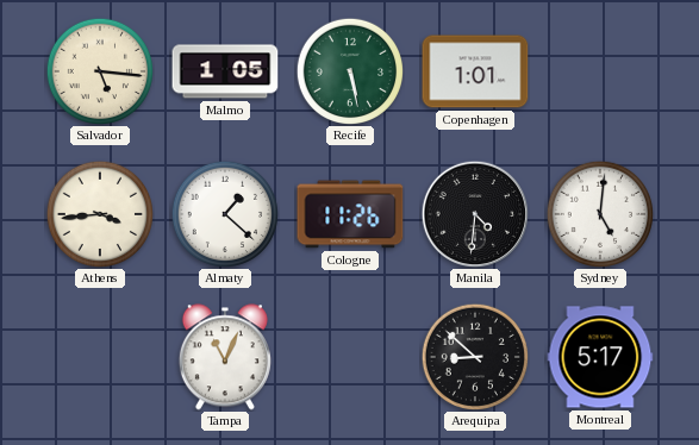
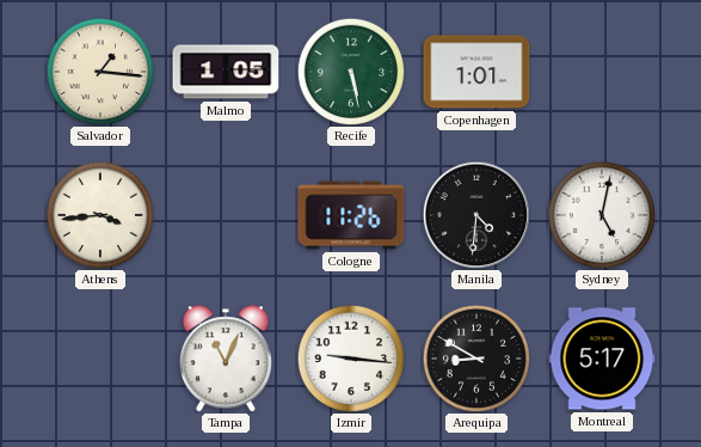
Salvador: 5:16 -> 1:16 (99, 71)
Almaty: 1:22 -> none (224, 213)
Sydney: 5:01 -> 5:02 (601, 214)
Izmir: none -> 9:16 (350, 357)
Arequipa: 8:52 -> 8:50 (475, 357)
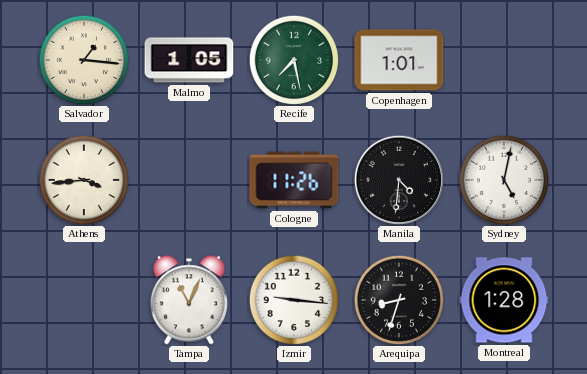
Recife: 5:28 -> 7:28 (293, 59)
Arequipa: 8:50 -> 8:33 (398, 299)
Montreal: 5:17 -> 1:28 (504, 300)
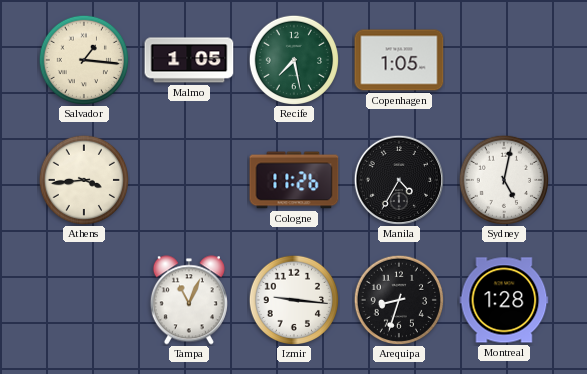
Copenhagen: 1:01 -> 1:05 (399, 60)
Manila: 4:31 -> 4:35 (398, 179)
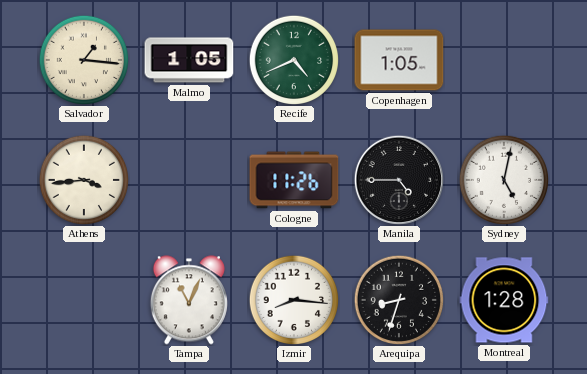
Recife: 7:28 -> 4:41 (293, 59)
Manila: 4:35 -> 4:45 (398, 179)
Izmir: 9:16 -> 8:16 (293, 299)
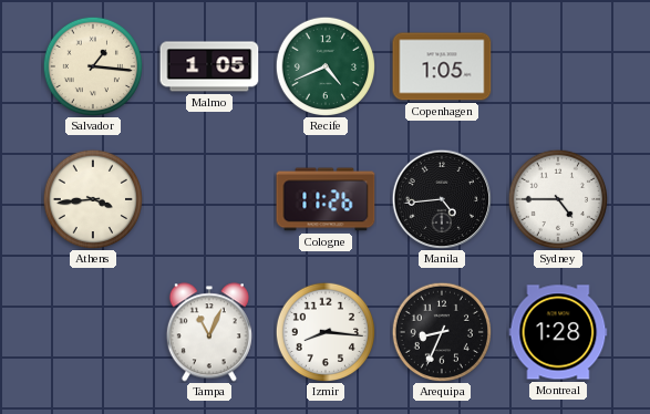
Manila: 4:45 -> 4:44 (441, 198)
Sydney: 5:02 -> 4:45 (557, 198)
Arequipa: 8:33 -> 8:34 (441, 331)
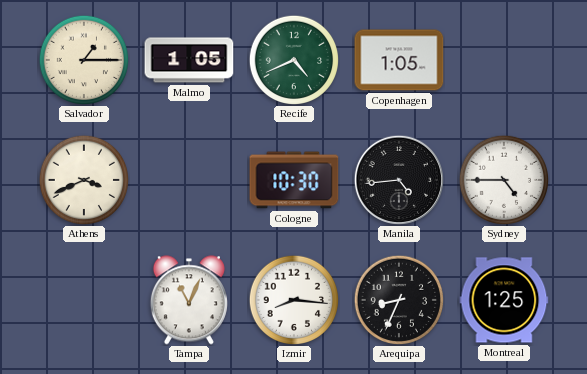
Salvador: 1:16 -> 1:15 (83, 59)
Athens: 3:44 -> 3:41 (83, 179)
Cologne: 11:26 -> 10:30 (294, 180)
Montreal: 1:28 -> 1:25 (504, 300)
